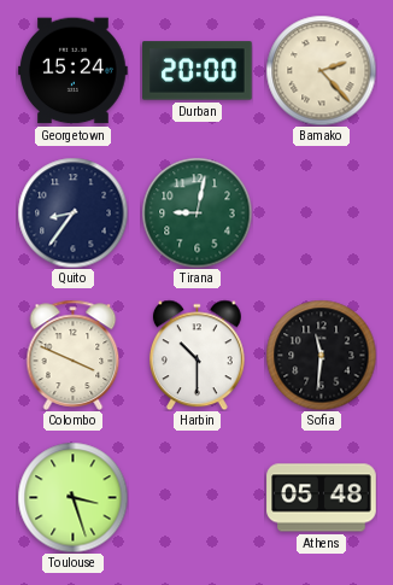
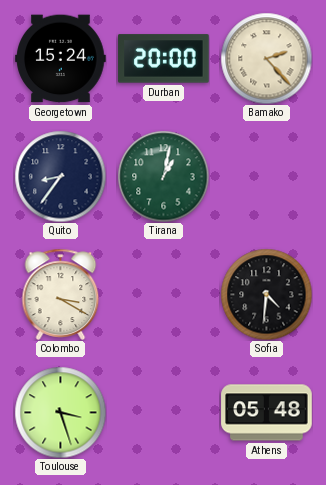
Tirana: 9:02 -> 1:02 (163, 176)
Colombo: 3:49 -> 3:20 (61, 294)
Harbin: 10:30 -> none (196, 355)
Sofia: 11:31 -> 4:31 (266, 294)
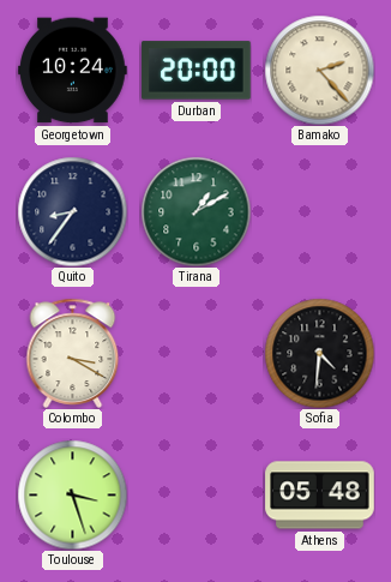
Georgetown: 15:24 -> 10:24 (73, 71)
Tirana: 1:02 -> 1:10 (195, 211)
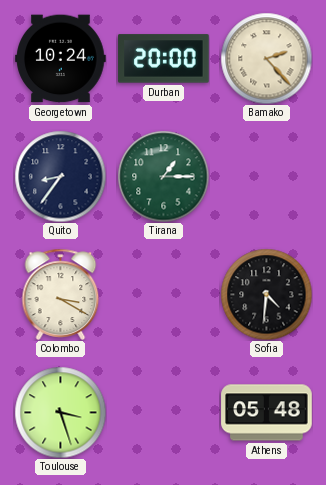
Tirana: 1:10 -> 1:15 (163, 176)
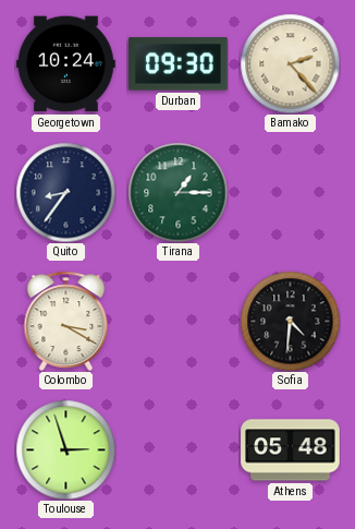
Durban: 20:00 -> 09:30 (179, 64)
Toulouse: 3:27 -> 2:57 (65, 449)
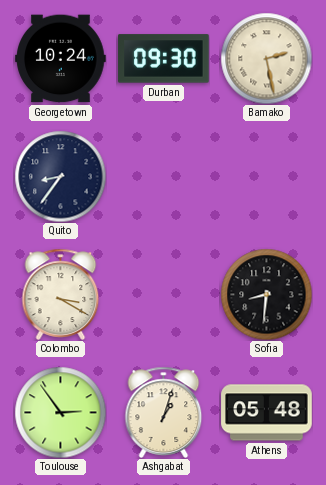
Bamako: 2:23 -> 2:28 (266, 58)
Tirana: 1:15 -> none (177, 192)
Sofia: 4:31 -> 8:31 (266, 294)
Toulouse: 2:57 -> 2:54 (60, 412)
Ashgabat: none -> 1:03 (164, 412)
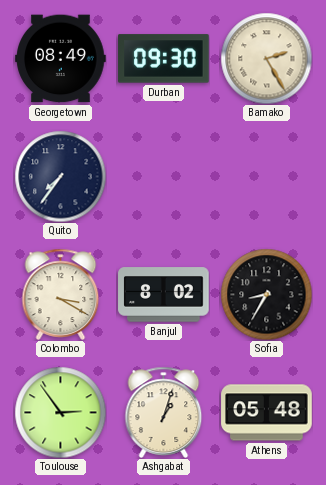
Georgetown: 10:24 -> 08:49 (61, 59)
Bamako: 2:28 -> 2:25 (266, 58)
Quito: 8:36 -> 7:36 (60, 176)
Banjul: none -> 8:02 (164, 295)
Sofia: 8:31 -> 8:35 (266, 294)
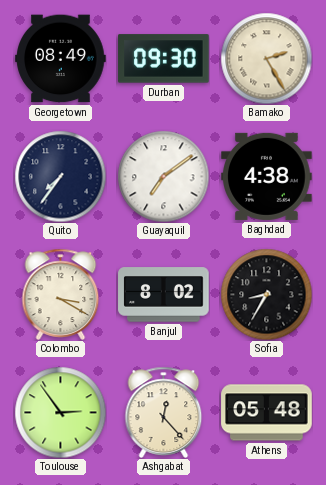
Guayaquil: none -> 7:09 (163, 176)
Baghdad: none -> 4:38 (267, 176)
Ashgabat: 1:03 -> 12:23 (164, 412)
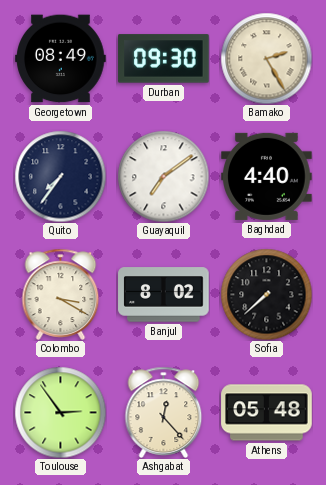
Baghdad: 4:38 -> 4:40 (267, 176)
Sofia: 8:35 -> 7:38 (266, 294)
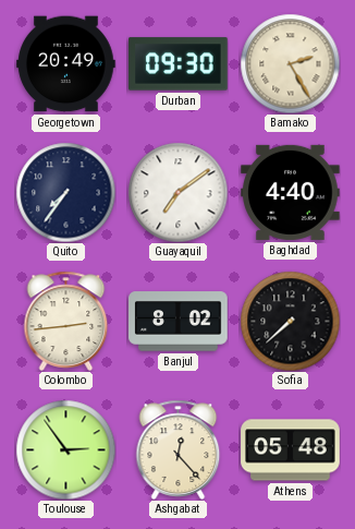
Georgetown: 08:49 -> 20:49 (66, 64)
Colombo: 3:20 -> 2:44 (66, 321)
